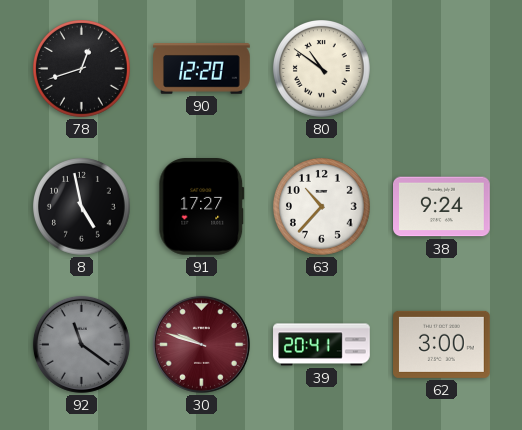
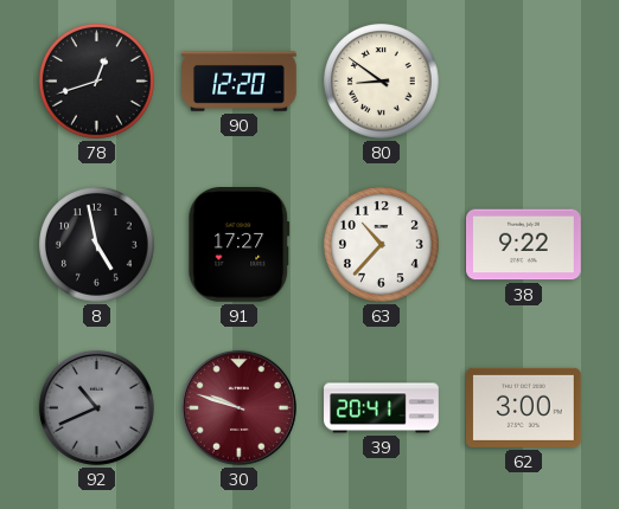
80: 10:51 -> 8:51 (382, 82)
38: 9:24 -> 9:22 (524, 245)
92: 11:21 -> 10:41 (96, 407)
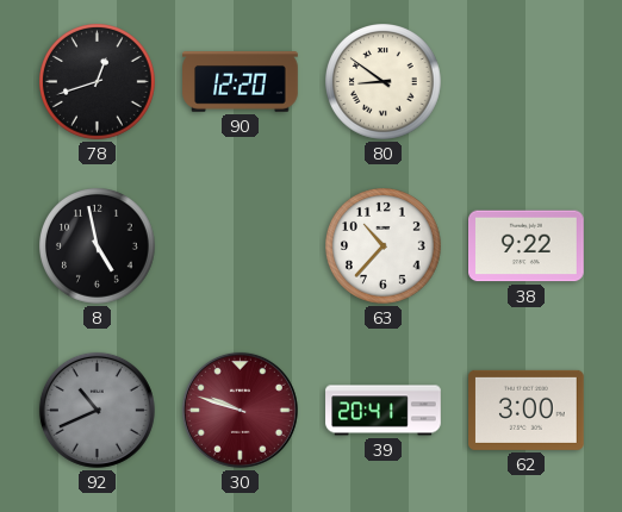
91: 17:27 -> none (240, 245)
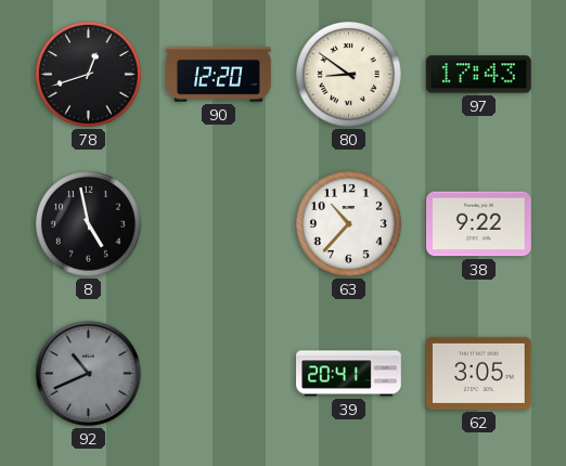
97: none -> 17:43 (479, 75)
30: 9:48 -> none (240, 410)
62: 3:00 -> 3:05 (479, 373)
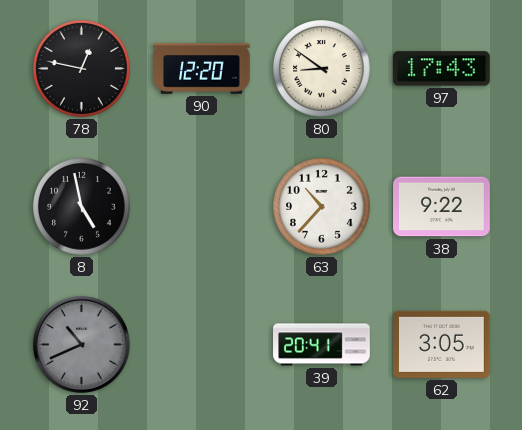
78: 12:42 -> 12:47 (82, 69)
